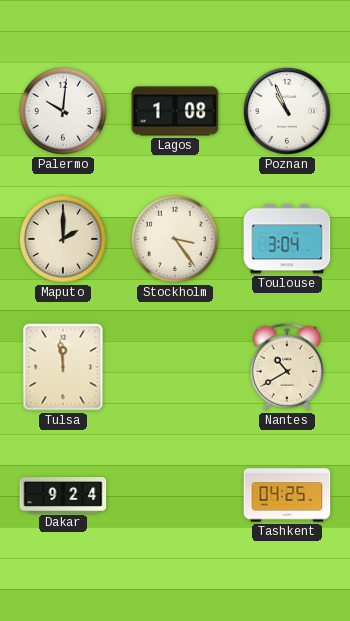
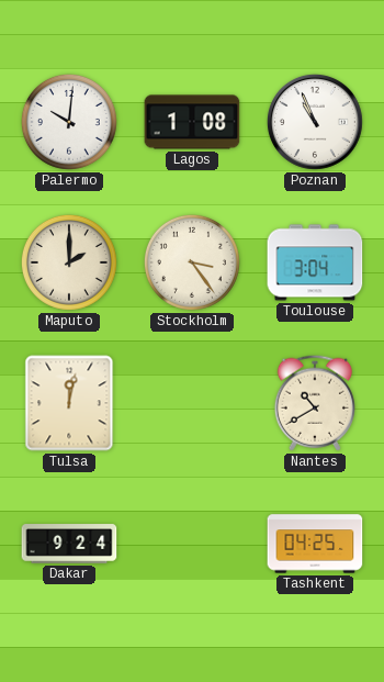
Tulsa: 11:59 -> 12:02 (69, 403)
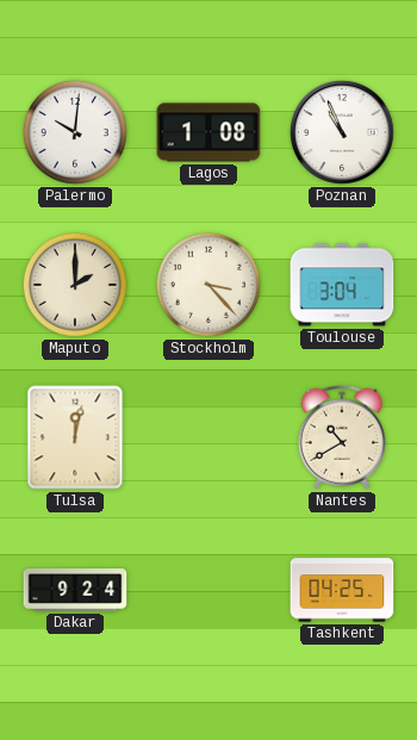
Stockholm: 3:24 -> 3:23 (208, 285)
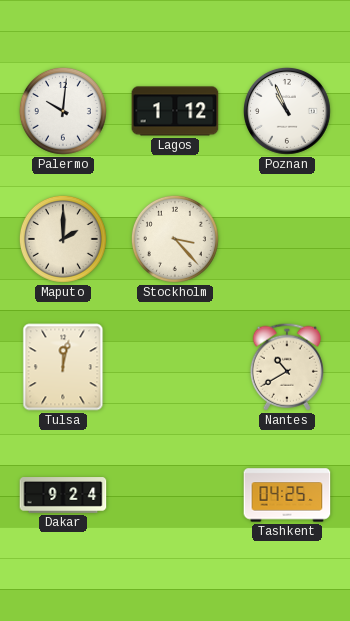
Lagos: 1:08 -> 1:12 (175, 111)
Toulouse: 3:04 -> none (342, 285)
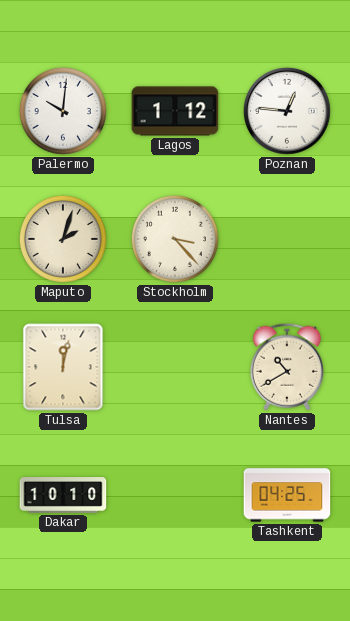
Poznan: 10:56 -> 12:46 (287, 111)
Maputo: 2:00 -> 2:03 (63, 239)
Dakar: 9:24 -> 10:10 (63, 495)
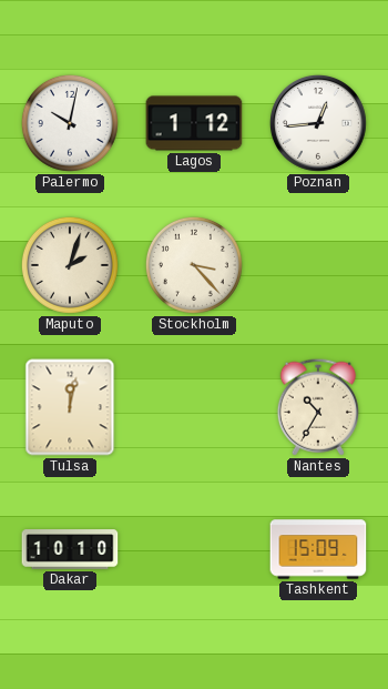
Palermo: 10:01 -> 10:02 (70, 123)
Poznan: 12:46 -> 12:44 (318, 123)
Nantes: 10:40 -> 10:35 (318, 407)
Tashkent: 04:25 -> 15:09 (318, 549)
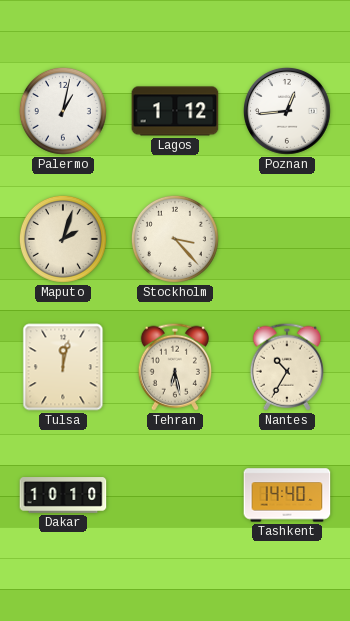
Palermo: 10:02 -> 1:02 (63, 111)
Tehran: none -> 6:28 (175, 367)
Tashkent: 15:09 -> 14:40 (287, 495)
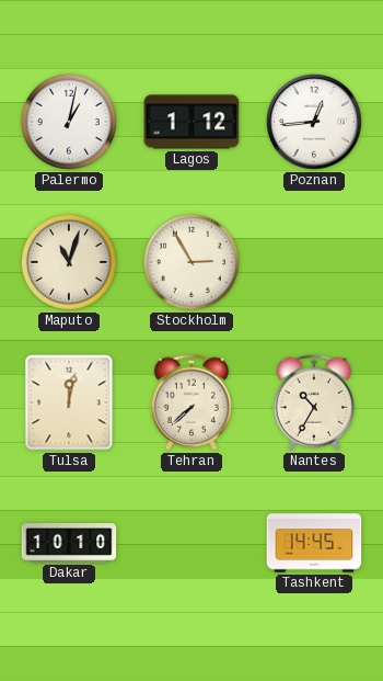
Maputo: 2:03 -> 11:03 (69, 262)
Stockholm: 3:23 -> 2:55 (191, 262)
Tehran: 6:28 -> 7:38 (191, 402)
Tashkent: 14:40 -> 14:45 (314, 543)
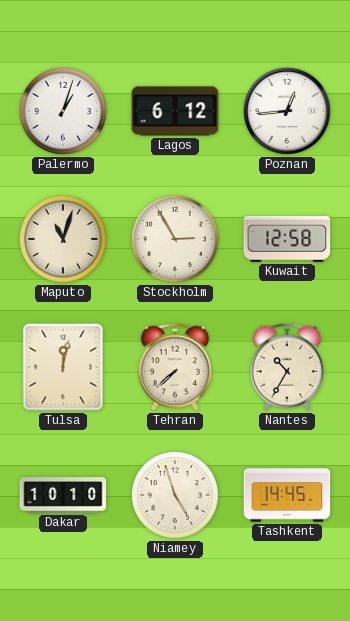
Palermo: 1:02 -> 1:03 (63, 111)
Lagos: 1:12 -> 6:12 (175, 111)
Kuwait: none -> 12:58 (287, 239)
Niamey: none -> 4:57 (175, 495)
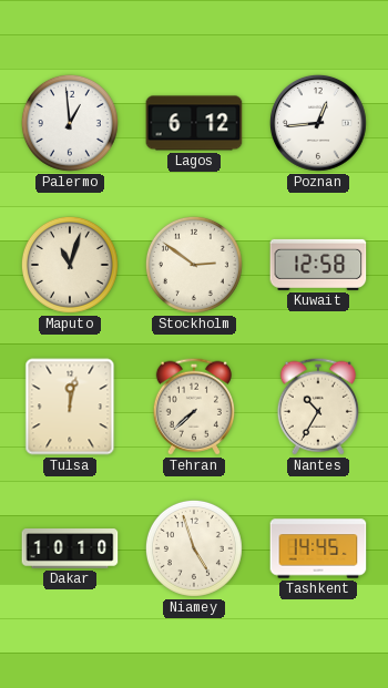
Palermo: 1:03 -> 12:59 (70, 123)
Stockholm: 2:55 -> 2:51 (194, 265)
